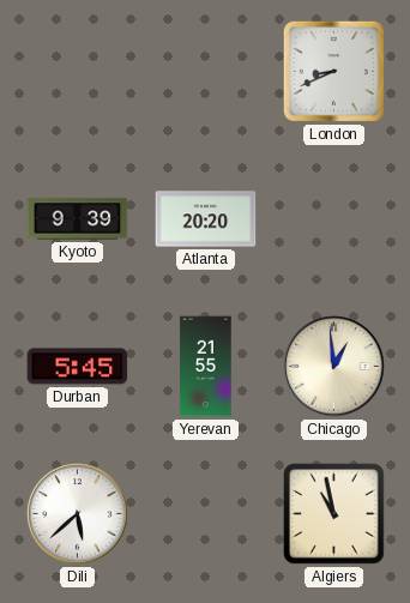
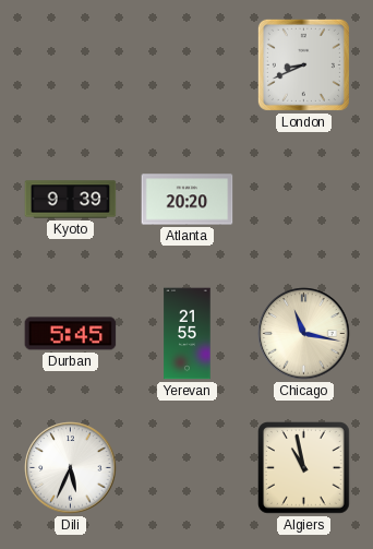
Chicago: 12:59 -> 11:17 (304, 334)
Dili: 5:38 -> 5:34 (71, 468)
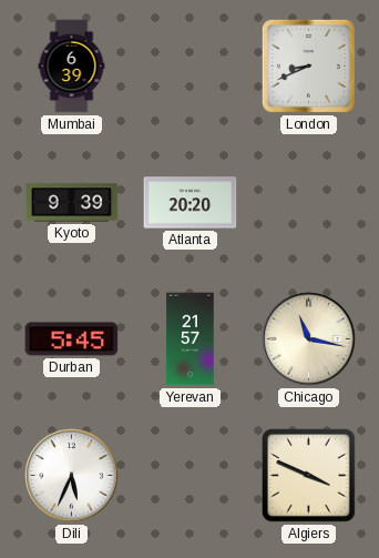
Mumbai: none -> 6:39 (72, 67)
Yerevan: 21:55 -> 21:57 (191, 339)
Algiers: 10:58 -> 3:49 (309, 476)
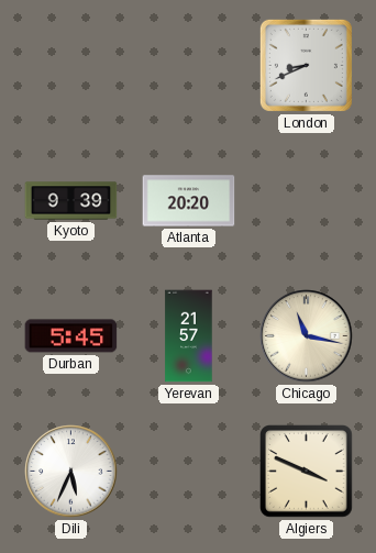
Mumbai: 6:39 -> none (72, 67)
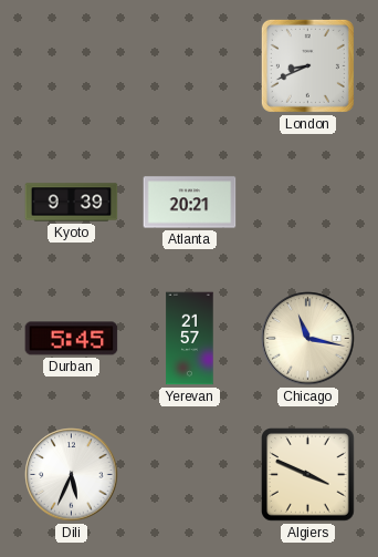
Atlanta: 20:20 -> 20:21 (190, 203)
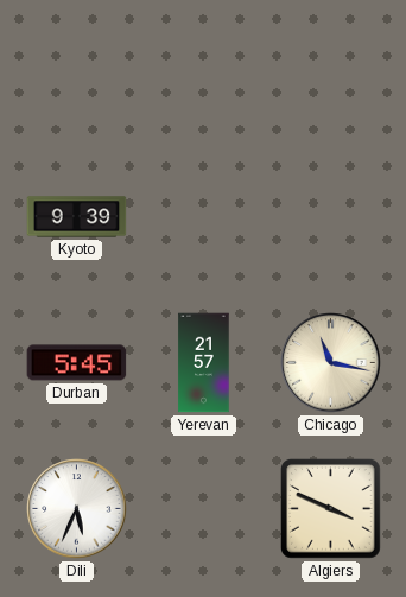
London: 8:41 -> none (307, 65)
Atlanta: 20:21 -> none (190, 203)
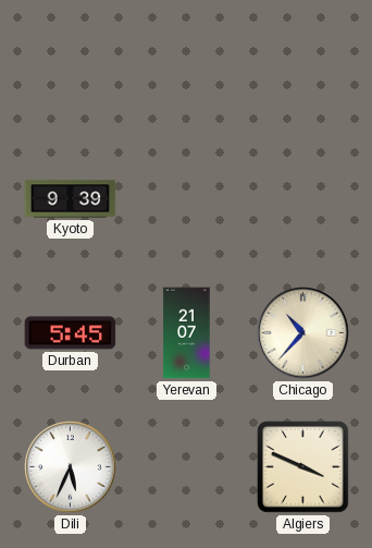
Yerevan: 21:57 -> 21:07 (187, 333)
Chicago: 11:17 -> 10:37 (303, 333)
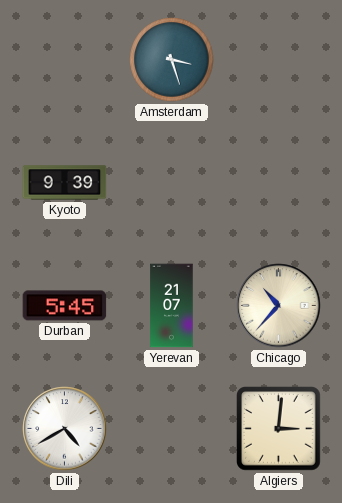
Amsterdam: none -> 3:27 (172, 60)
Dili: 5:34 -> 4:40 (65, 429)
Algiers: 3:49 -> 3:01 (279, 429)
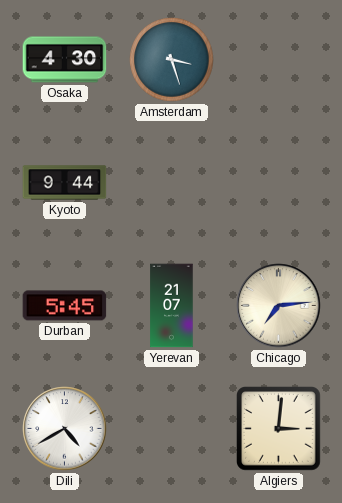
Osaka: none -> 4:30 (65, 60)
Kyoto: 9:39 -> 9:44 (65, 183)
Chicago: 10:37 -> 7:14 (279, 306)
